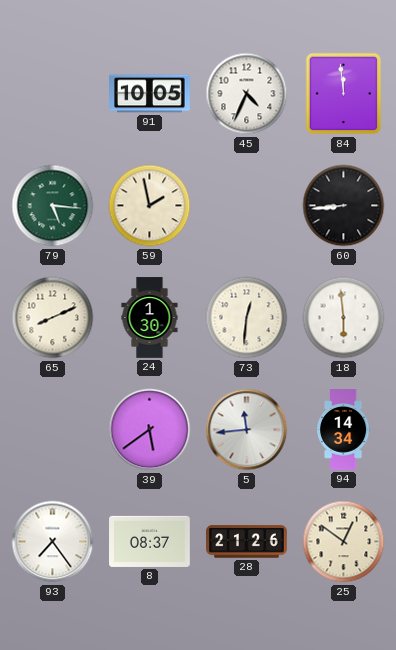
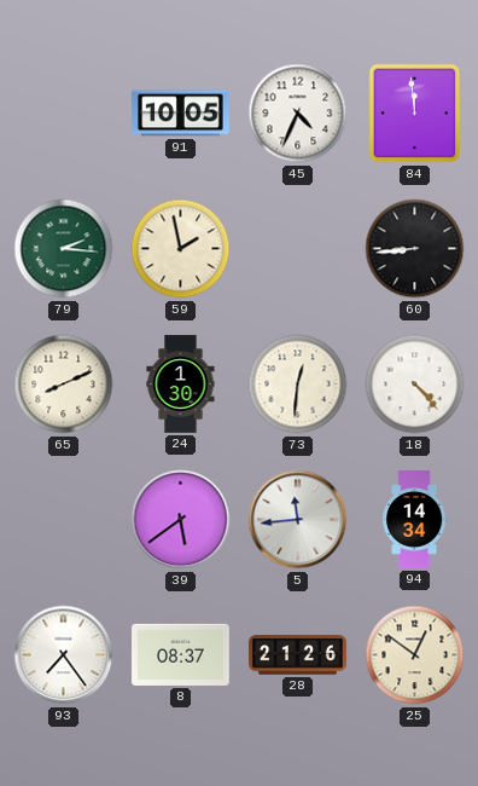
79: 5:16 -> 2:16 (64, 249)
18: 5:59 -> 4:23 (415, 385)
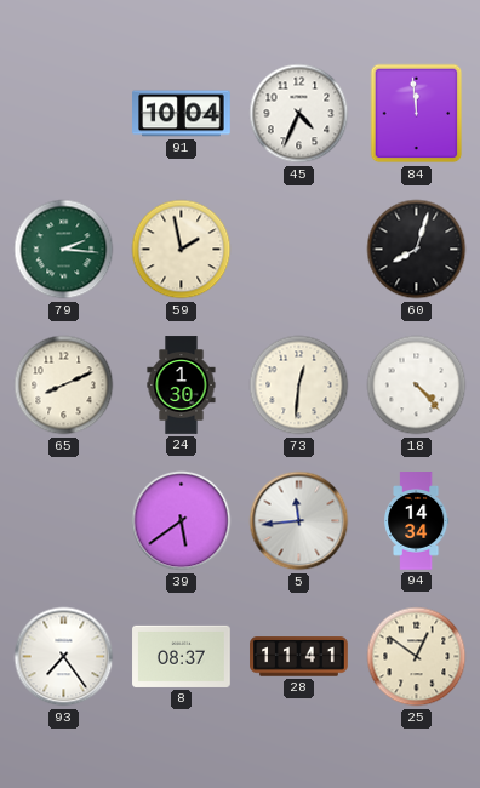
91: 10:05 -> 10:04 (182, 114)
60: 8:44 -> 8:03 (417, 250)
28: 21:26 -> 11:41 (299, 657)
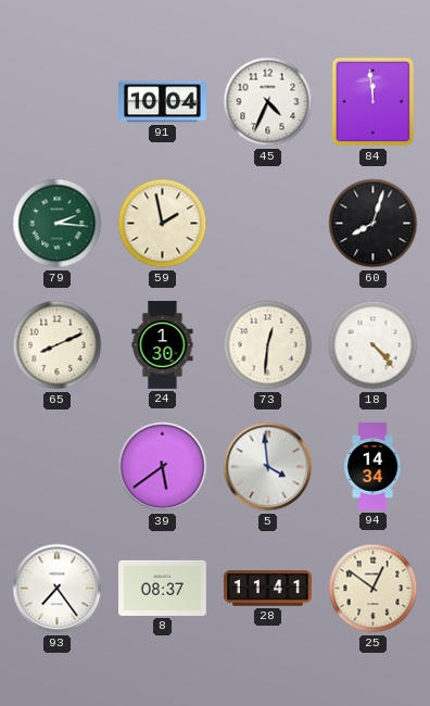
5: 11:44 -> 3:59 (268, 467)
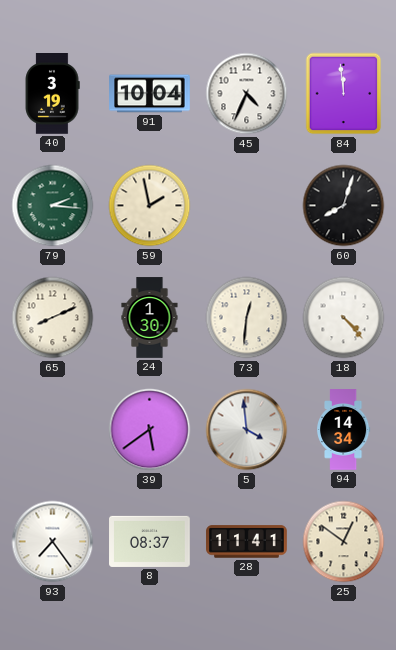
40: none -> 3:19 (52, 94)
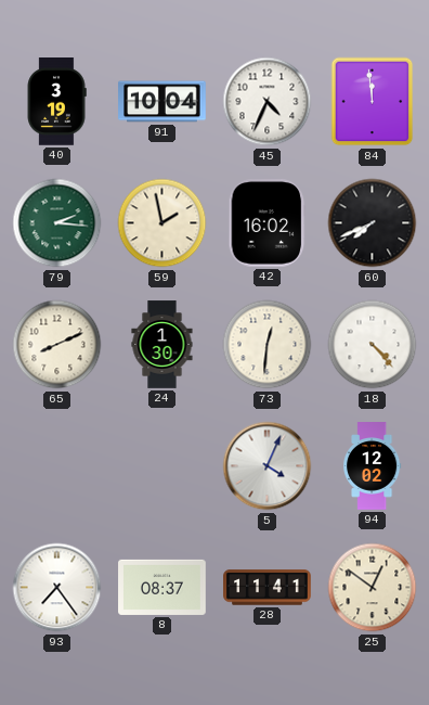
42: none -> 16:02 (268, 223)
60: 8:03 -> 7:41 (373, 223)
39: 5:39 -> none (150, 430)
5: 3:59 -> 4:04 (268, 466)
94: 14:34 -> 12:02 (372, 466)
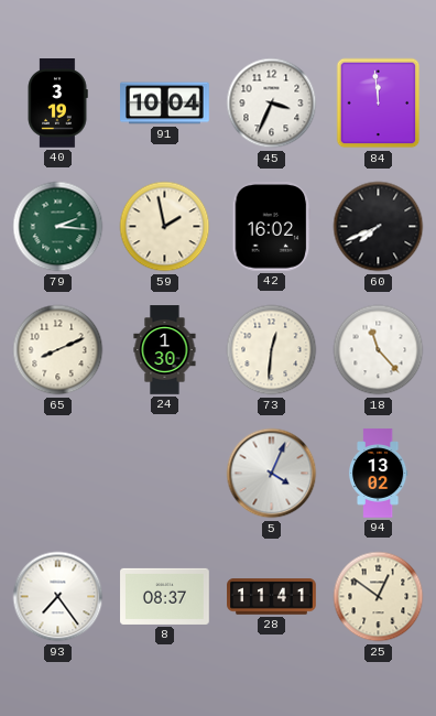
45: 4:34 -> 3:34 (272, 104)
18: 4:23 -> 11:23 (379, 350)
94: 12:02 -> 13:02 (378, 474)
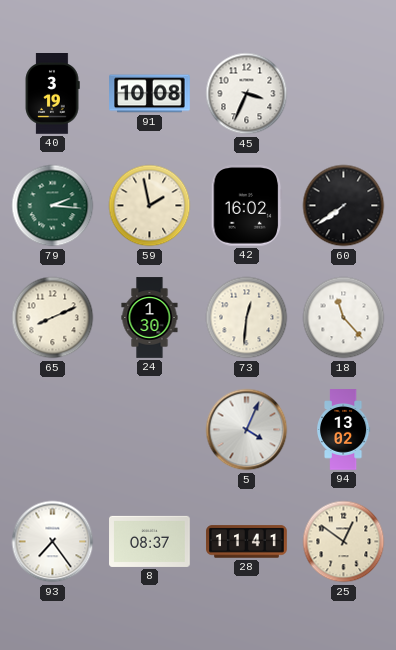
91: 10:04 -> 10:08 (150, 94)
84: 11:59 -> none (379, 104)
60: 7:41 -> 7:39 (344, 206)
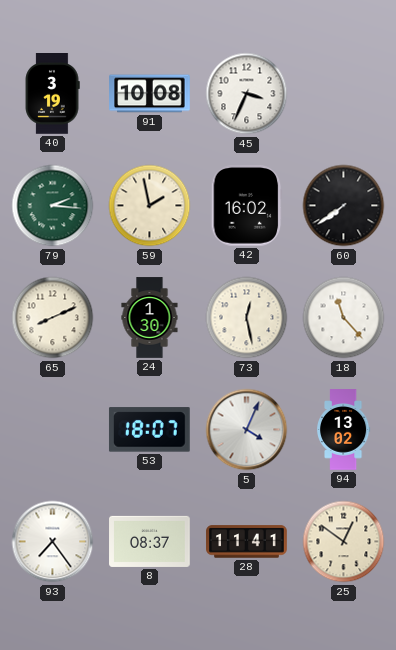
73: 12:31 -> 12:28 (247, 318)
53: none -> 18:07 (150, 430)
